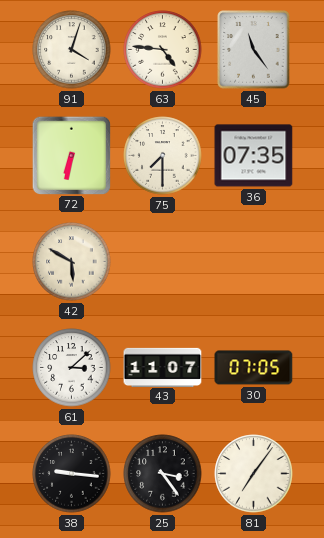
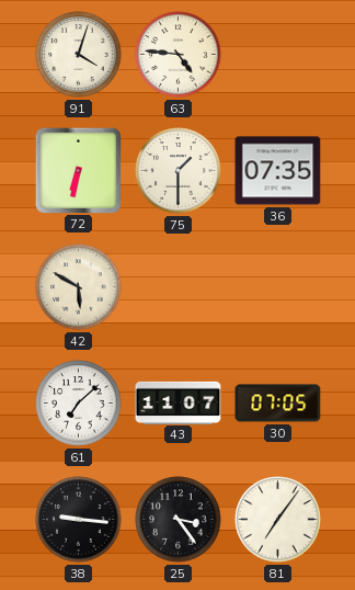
45: 11:24 -> none (254, 50)
75: 7:30 -> 1:30 (179, 171)
61: 3:08 -> 7:08 (79, 404)
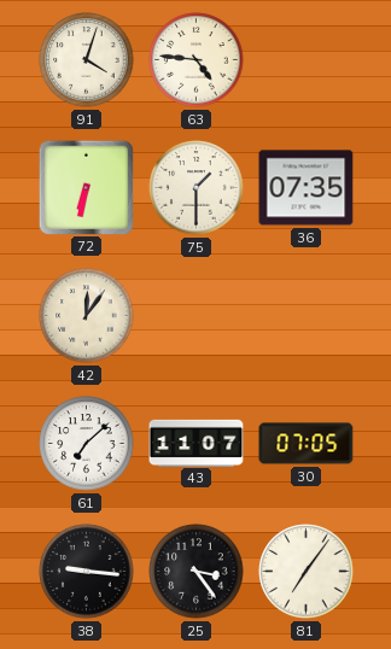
42: 5:50 -> 12:06 (87, 316)
